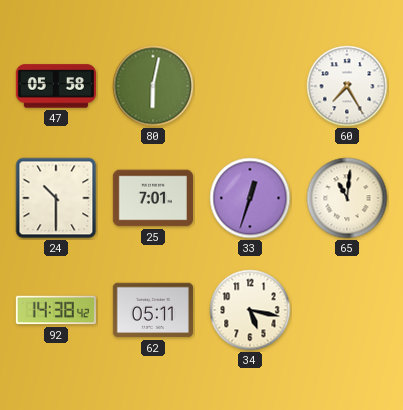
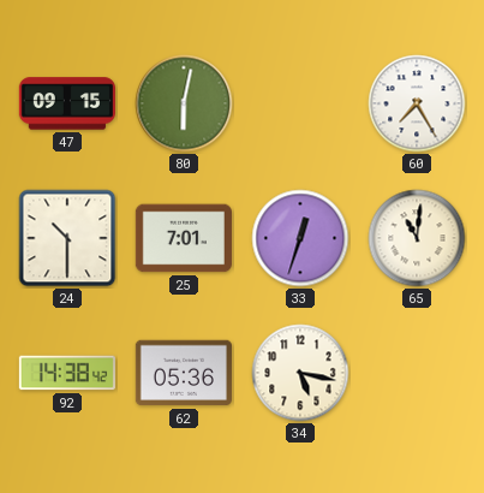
47: 05:58 -> 09:15 (67, 103)
62: 05:11 -> 05:36 (184, 373)
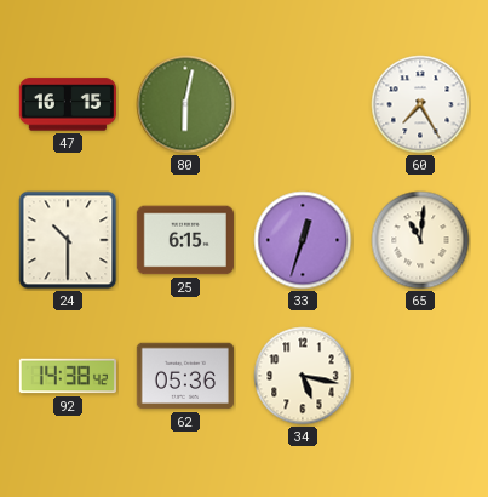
47: 09:15 -> 16:15 (68, 104)
25: 7:01 -> 6:15 (185, 240)
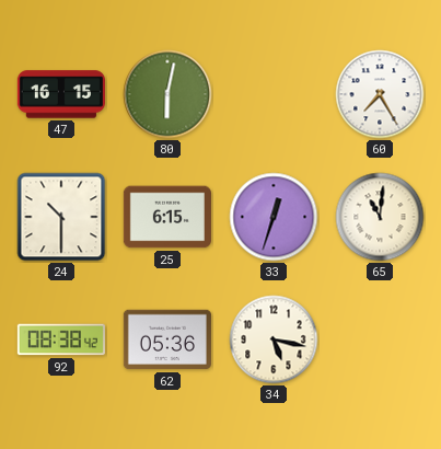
92: 14:38 -> 08:38 (61, 339)
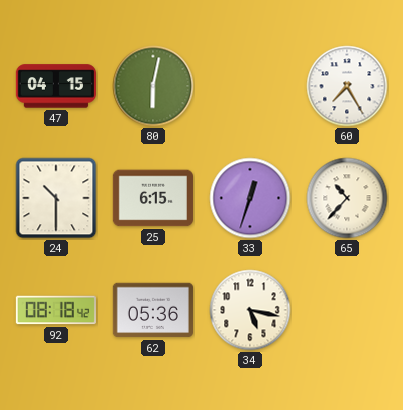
47: 16:15 -> 04:15 (56, 86)
65: 11:01 -> 10:37 (347, 198)
92: 08:38 -> 08:18 (56, 310)
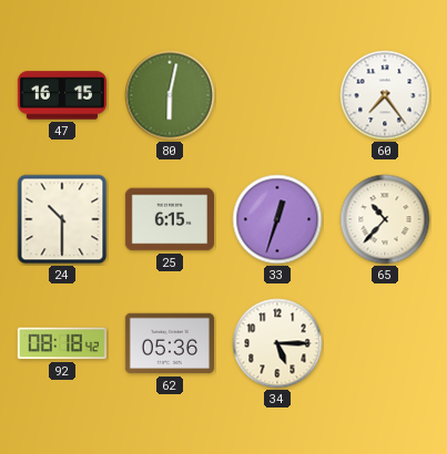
47: 04:15 -> 16:15 (62, 95)
60: 7:25 -> 7:24 (385, 95)
34: 5:17 -> 5:15 (277, 343)
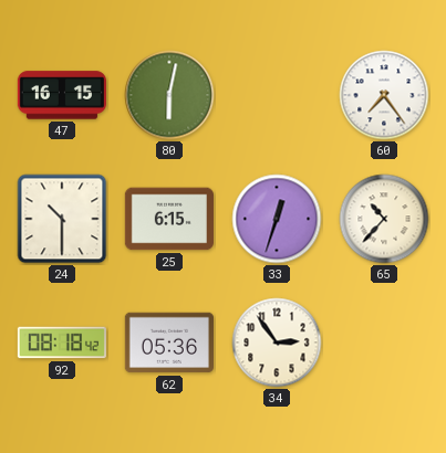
34: 5:15 -> 2:54 (277, 343)
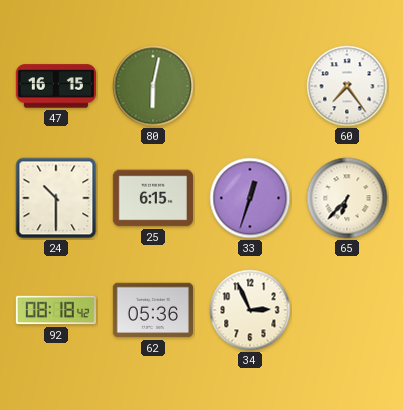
65: 10:37 -> 6:37 (347, 198)
34: 2:54 -> 2:56 (250, 310)
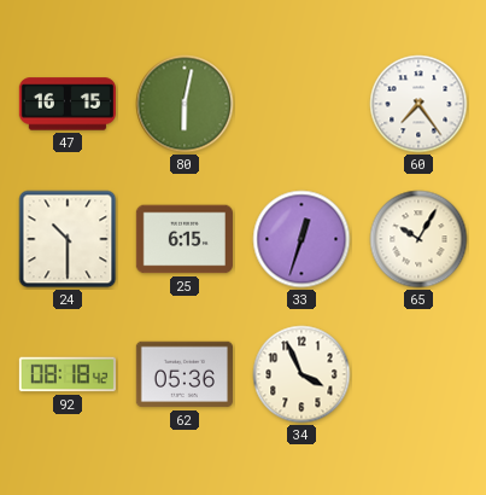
65: 6:37 -> 10:05 (418, 239)
34: 2:56 -> 3:56 (301, 374)
